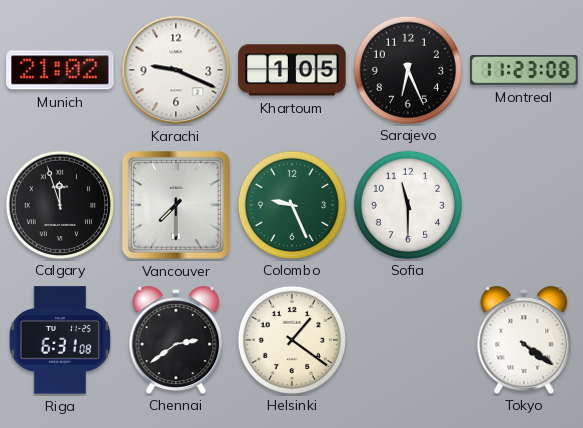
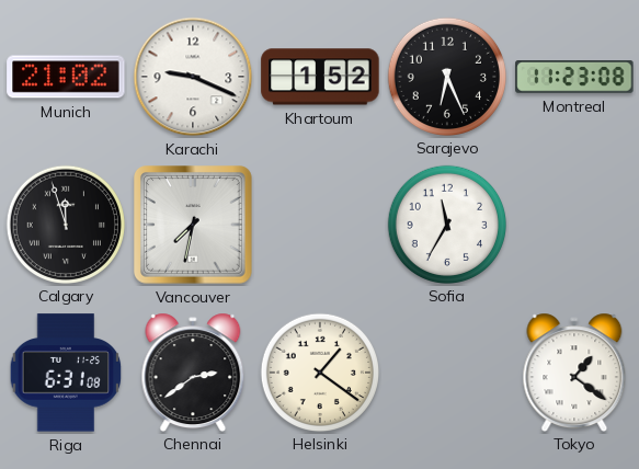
Khartoum: 1:05 -> 1:52 (320, 77)
Vancouver: 7:30 -> 7:32 (194, 226)
Colombo: 9:26 -> none (291, 204)
Sofia: 11:30 -> 11:35 (446, 224)
Tokyo: 4:21 -> 1:21 (574, 371)
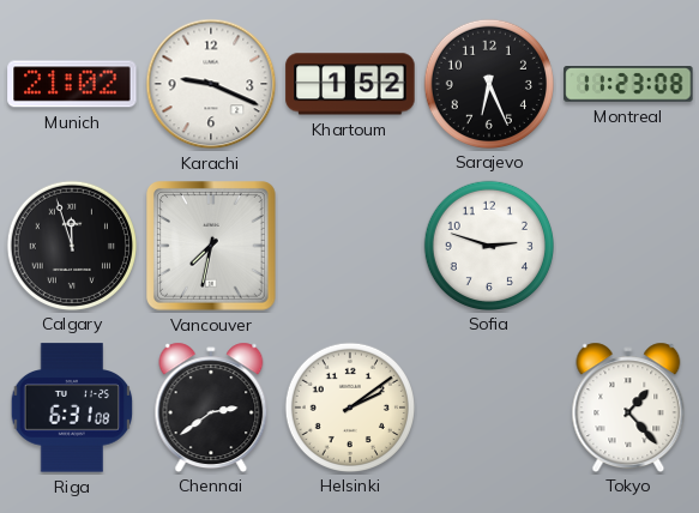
Sofia: 11:35 -> 2:48 (488, 245)
Helsinki: 1:21 -> 2:09 (349, 406)
Tokyo: 1:21 -> 1:23 (628, 406)
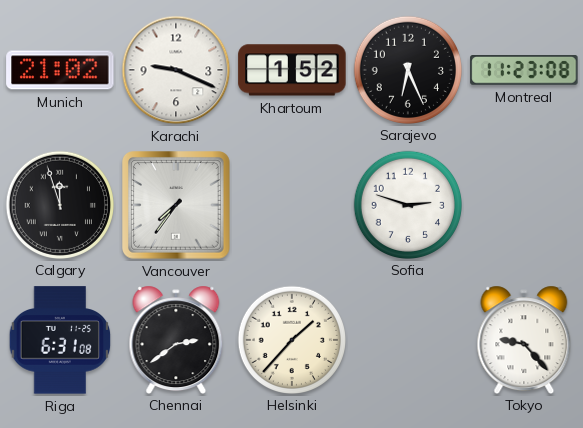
Vancouver: 7:32 -> 7:36 (177, 206)
Helsinki: 2:09 -> 1:37 (291, 339)
Tokyo: 1:23 -> 9:23 (524, 339)
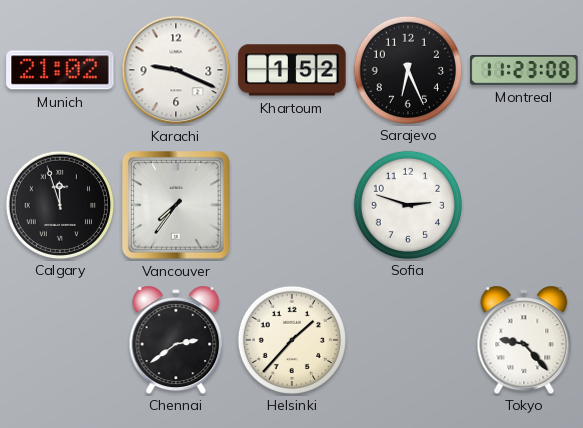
Riga: 6:31 -> none (60, 340)
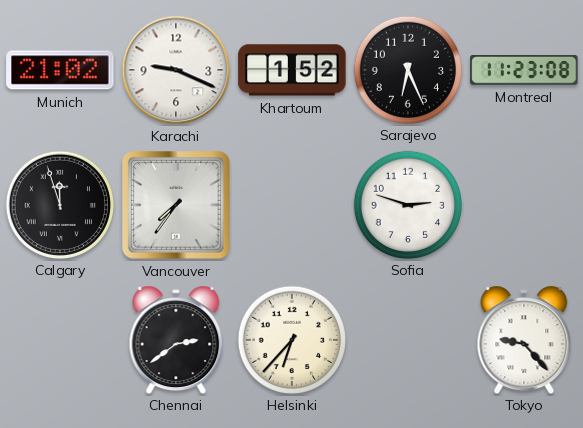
Helsinki: 1:37 -> 6:37 (291, 339)
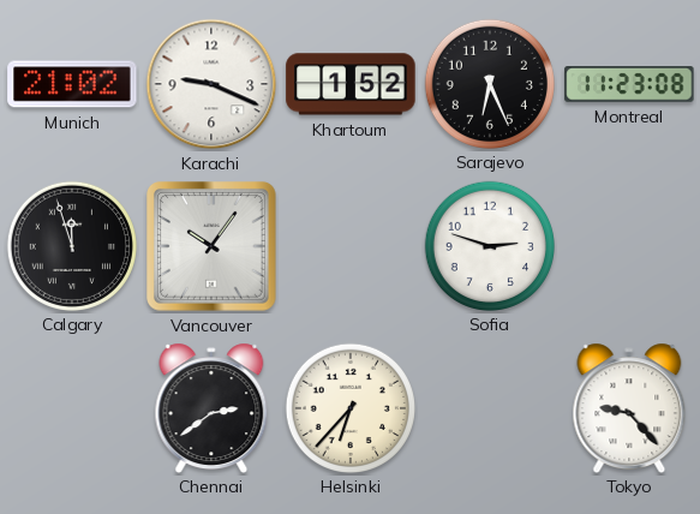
Vancouver: 7:36 -> 10:06 (213, 247)
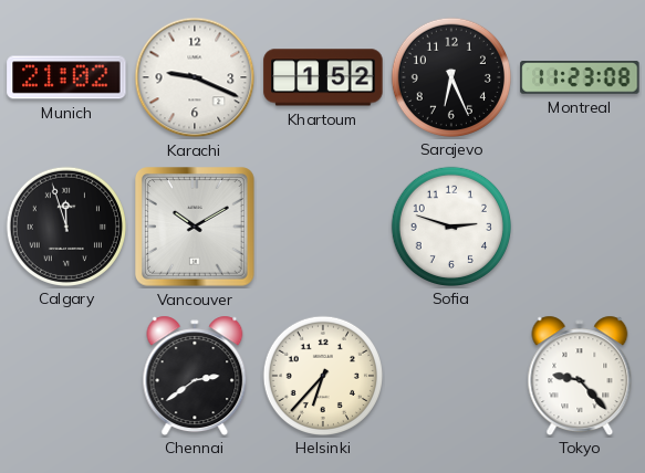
Vancouver: 10:06 -> 10:10 (196, 228)
